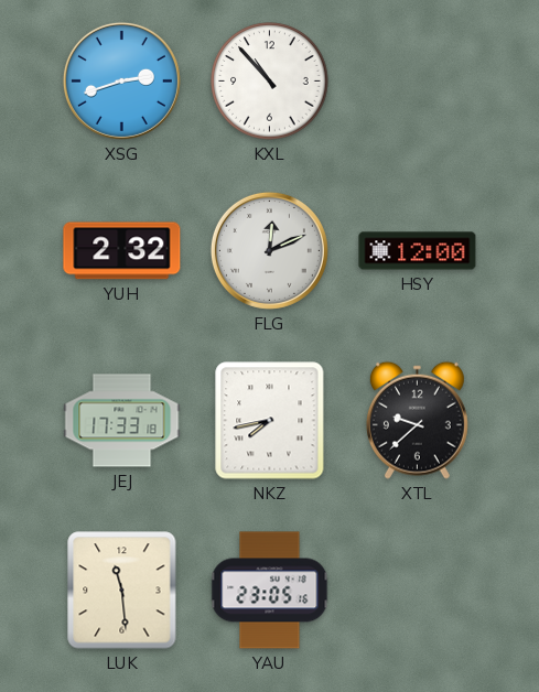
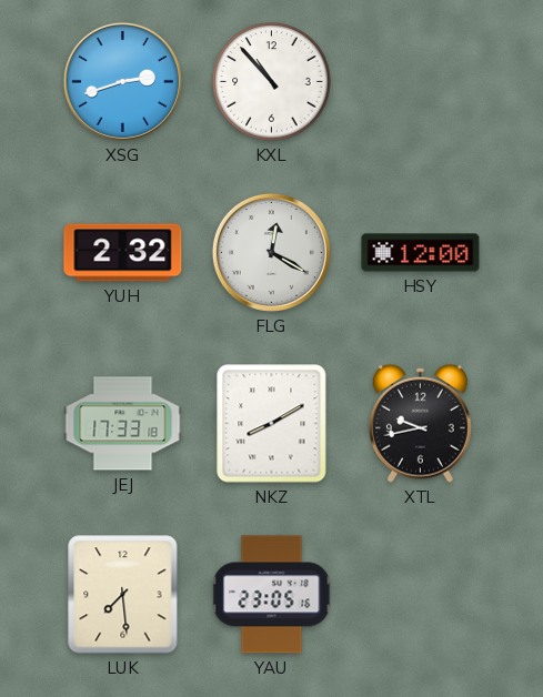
FLG: 12:11 -> 12:20 (271, 252)
NKZ: 7:43 -> 8:10 (272, 424)
XTL: 9:38 -> 9:43 (420, 423)
LUK: 11:29 -> 7:29 (123, 595)
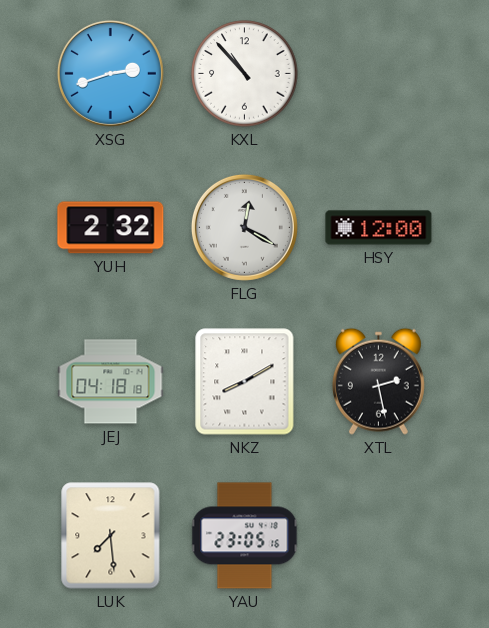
JEJ: 17:33 -> 04:18 (111, 382)
XTL: 9:43 -> 2:28 (378, 381)
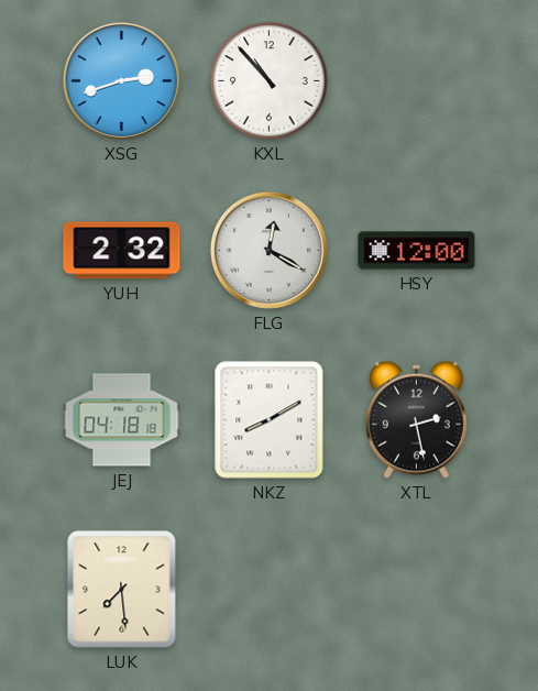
YAU: 23:05 -> none (245, 536)
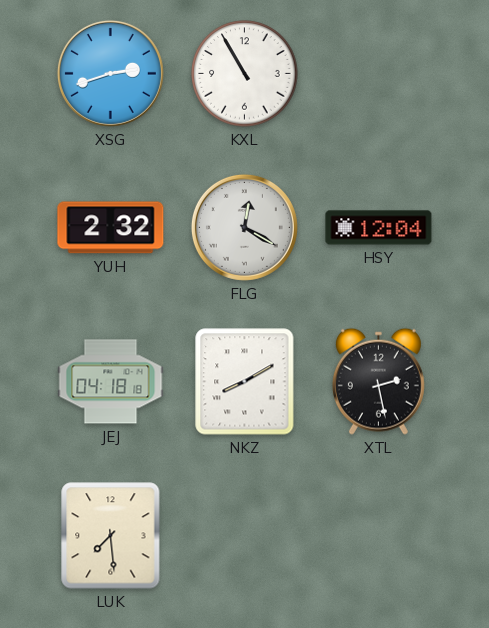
KXL: 10:53 -> 10:55 (245, 74)
HSY: 12:00 -> 12:04 (379, 228)
